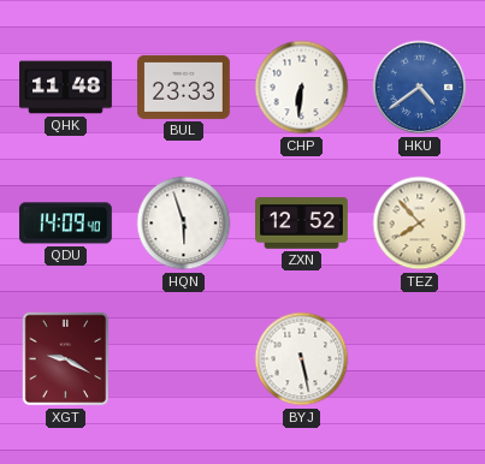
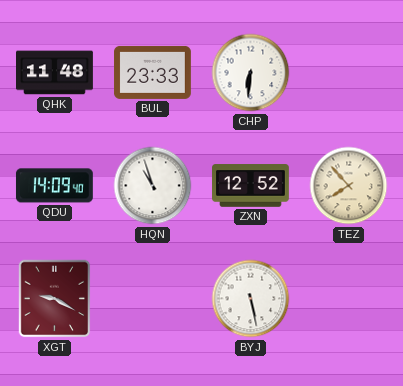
HKU: 4:39 -> none (420, 88)
HQN: 5:57 -> 10:57 (153, 186)
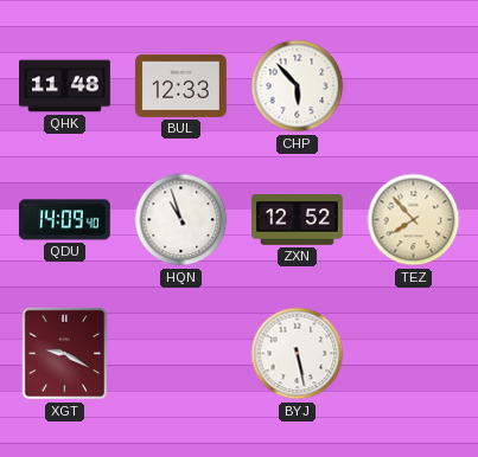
BUL: 23:33 -> 12:33 (181, 85)
CHP: 6:31 -> 5:53 (298, 86)
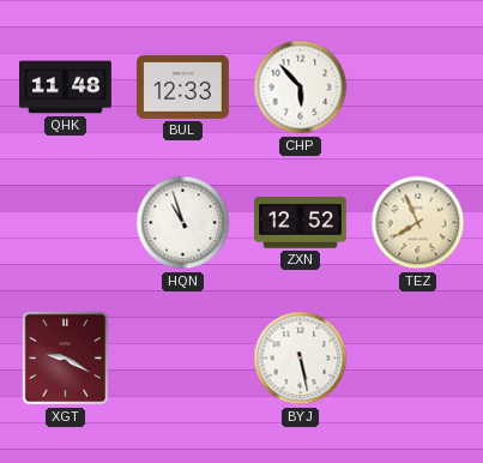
QDU: 14:09 -> none (64, 220)
TEZ: 7:53 -> 7:56 (418, 223)
